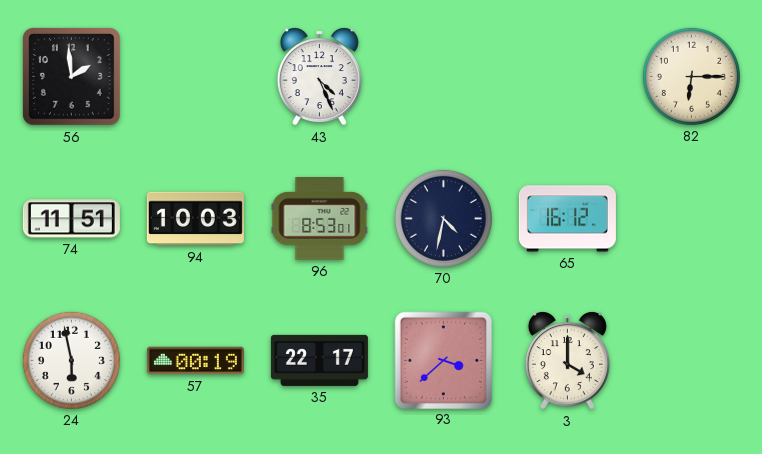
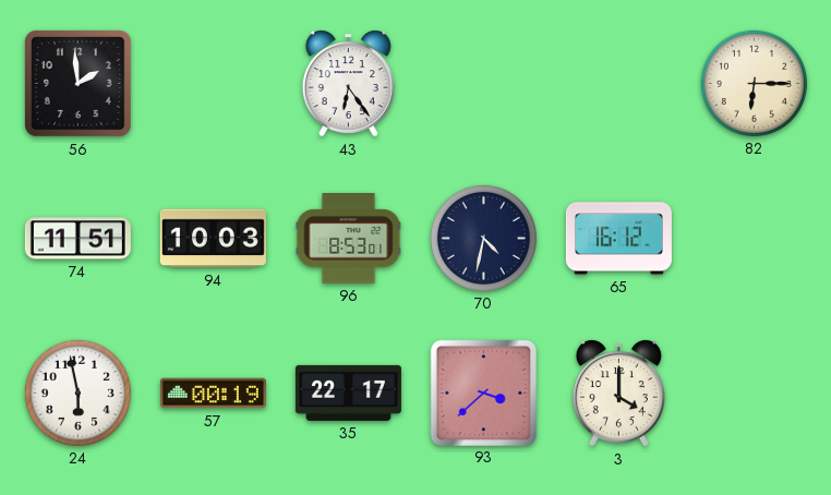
43: 4:26 -> 6:24 (348, 84)
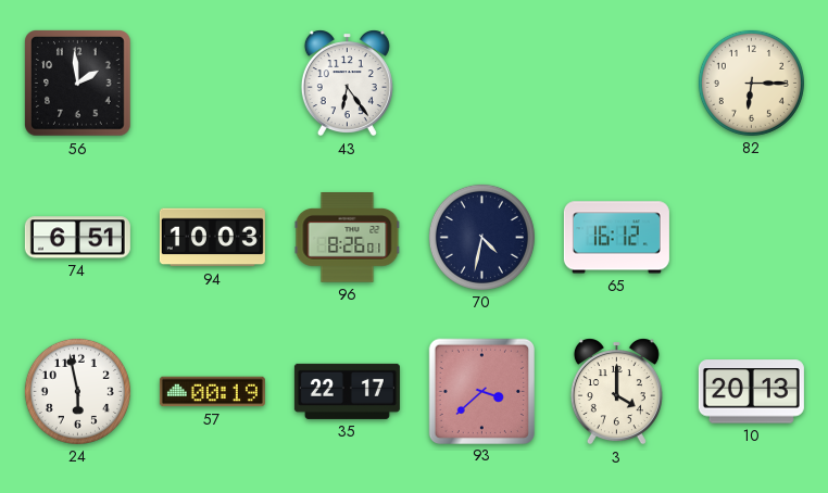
74: 11:51 -> 6:51 (77, 238)
96: 8:53 -> 8:26 (348, 238)
10: none -> 20:13 (751, 392)
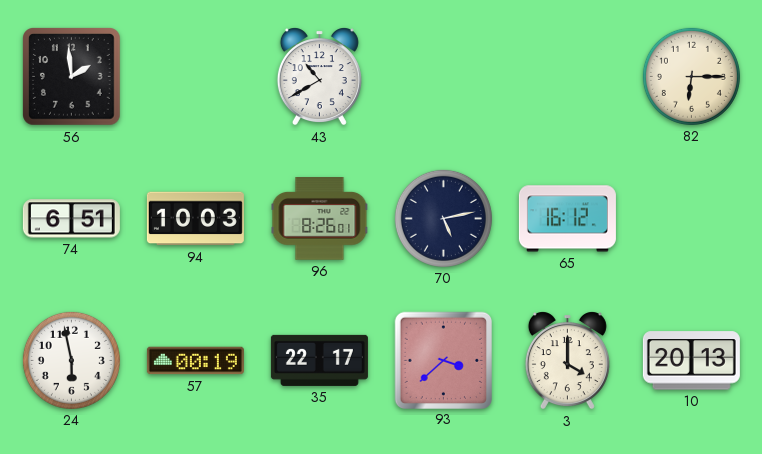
43: 6:24 -> 10:40 (319, 77)
70: 4:32 -> 5:13 (443, 218)
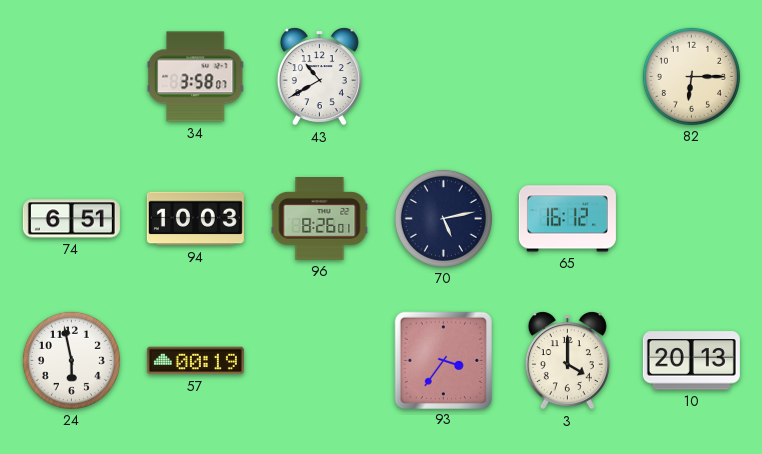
56: 1:59 -> none (72, 77)
34: none -> 3:58 (196, 77)
35: 22:17 -> none (319, 360)
93: 3:38 -> 3:36 (443, 360)
